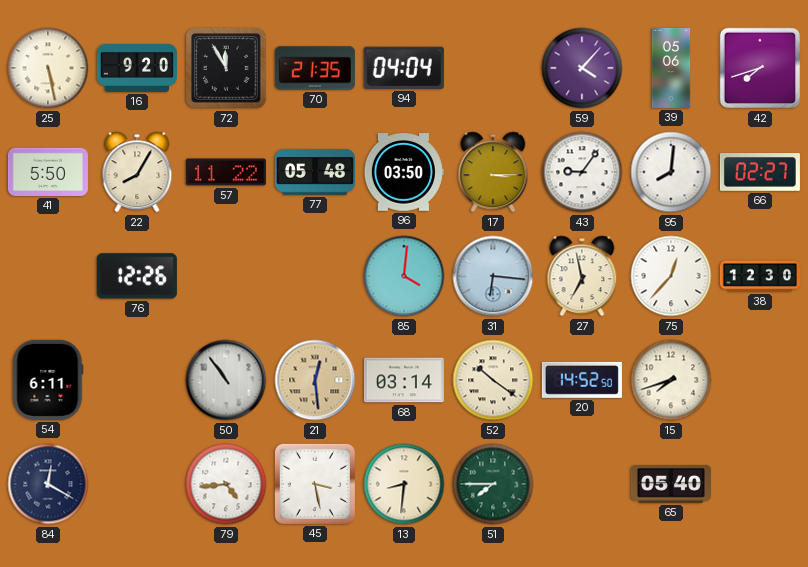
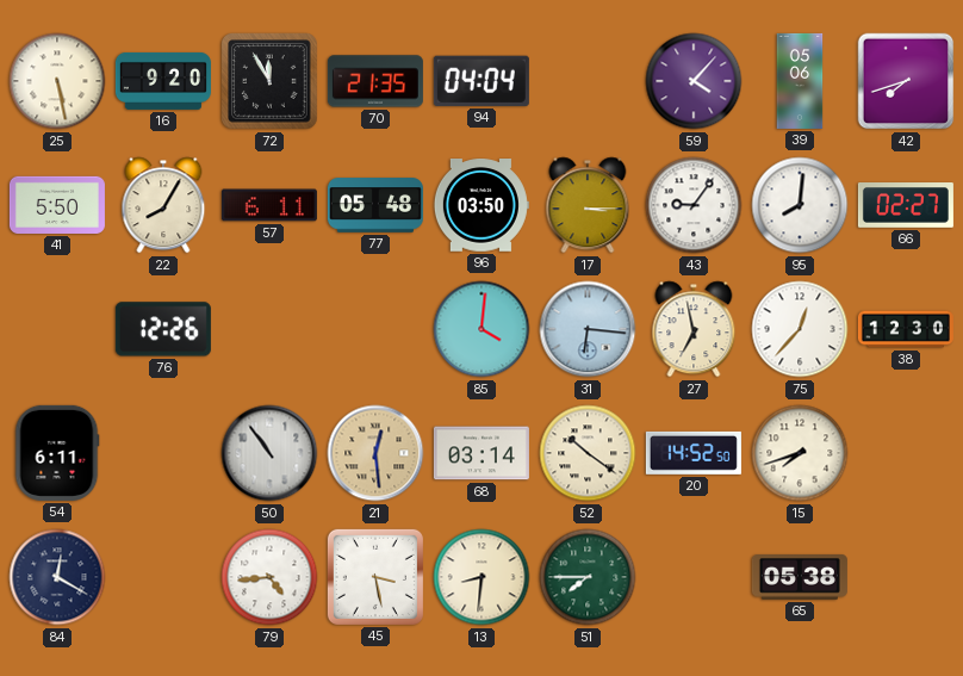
57: 11:22 -> 6:11 (269, 205)
65: 05:40 -> 05:38 (800, 578)
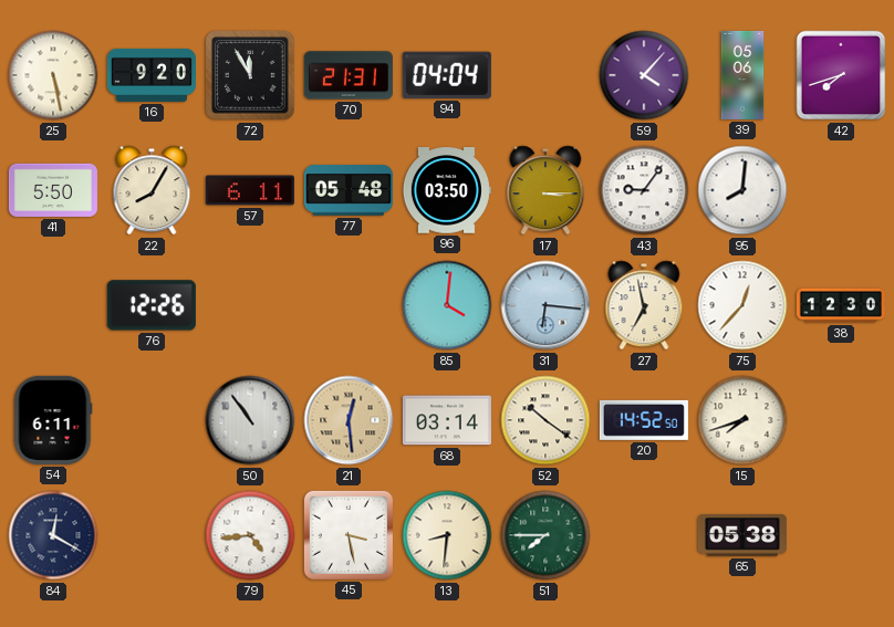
70: 21:35 -> 21:31 (349, 75)
66: 02:27 -> none (906, 206)
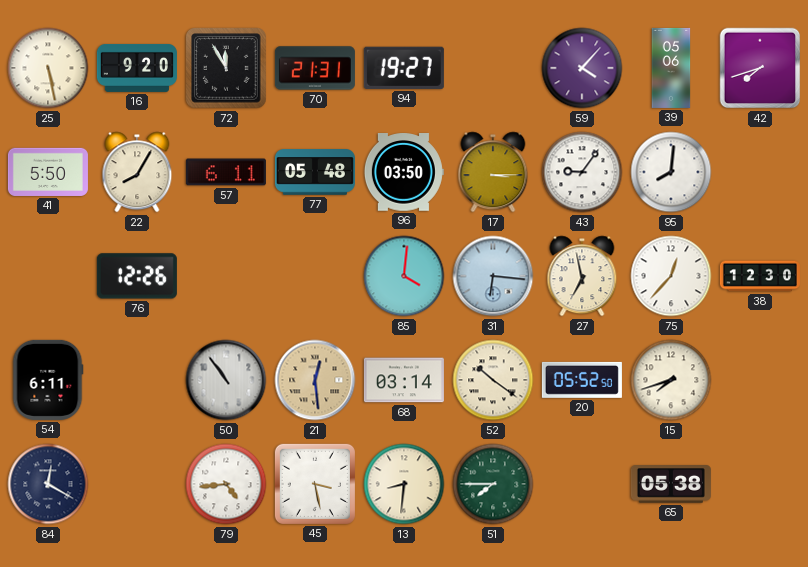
94: 04:04 -> 19:27 (404, 68)
20: 14:52 -> 05:52 (582, 380)
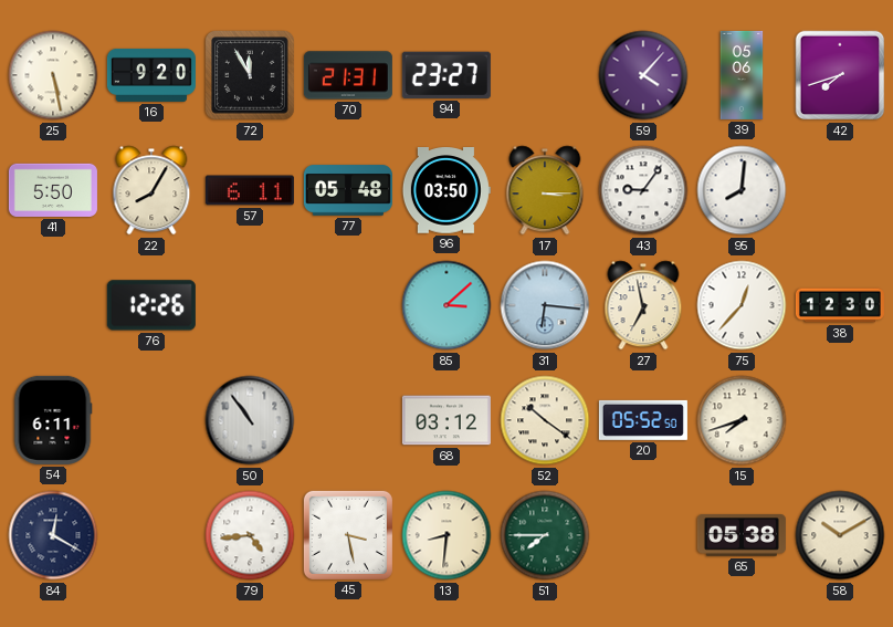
94: 19:27 -> 23:27 (446, 75)
85: 4:01 -> 3:08 (446, 305)
21: 12:29 -> none (315, 380)
68: 03:14 -> 03:12 (446, 420)
58: none -> 10:10 (840, 535)
